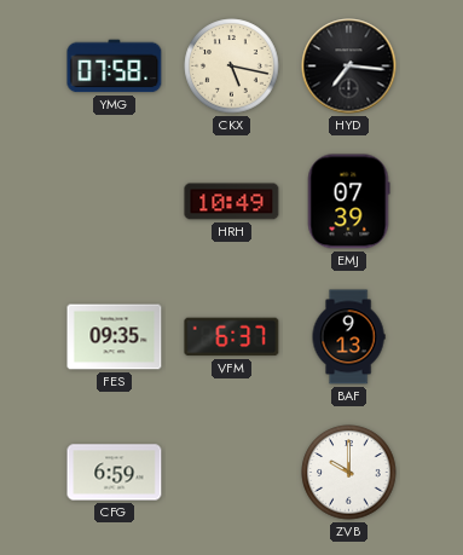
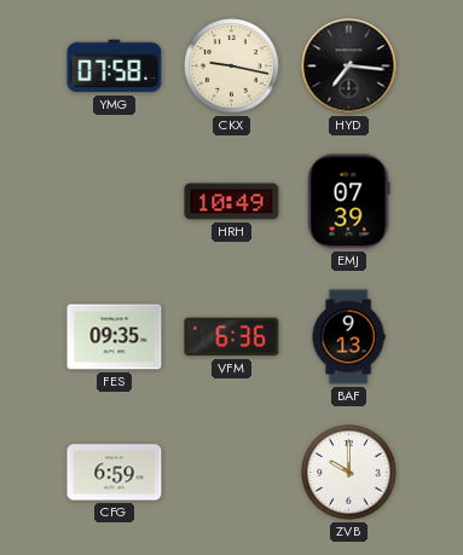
CKX: 5:17 -> 9:17 (232, 67)
VFM: 6:37 -> 6:36 (232, 337)
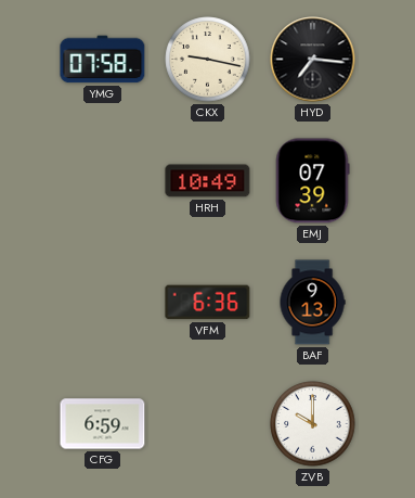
FES: 09:35 -> none (115, 337)
